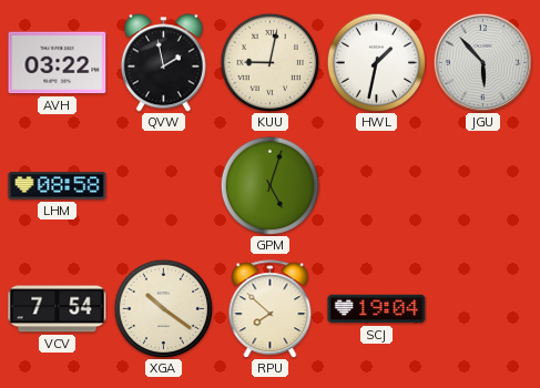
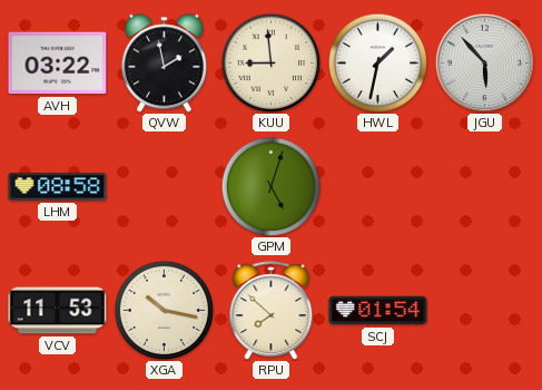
KUU: 9:02 -> 8:59 (270, 62)
VCV: 7:54 -> 11:53 (58, 311)
XGA: 10:21 -> 10:17 (164, 310)
SCJ: 19:04 -> 01:54 (378, 311)
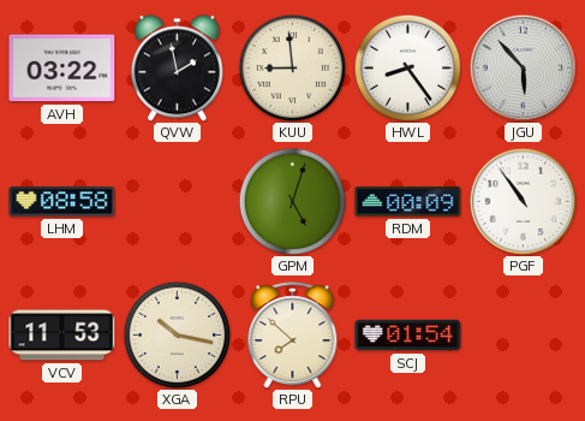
HWL: 1:32 -> 8:24 (407, 67)
RDM: none -> 00:09 (408, 202)
PGF: none -> 10:54 (523, 201)
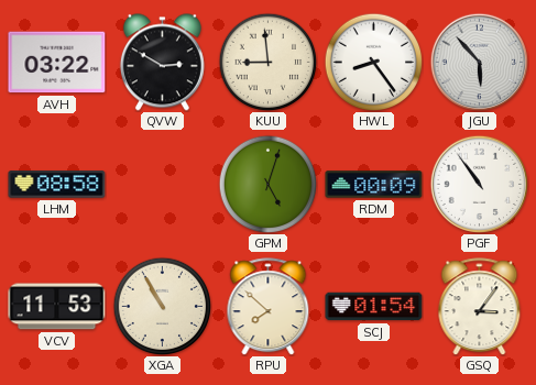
QVW: 1:58 -> 2:50 (162, 63)
XGA: 10:17 -> 10:55 (162, 306)
GSQ: none -> 3:06 (480, 307)
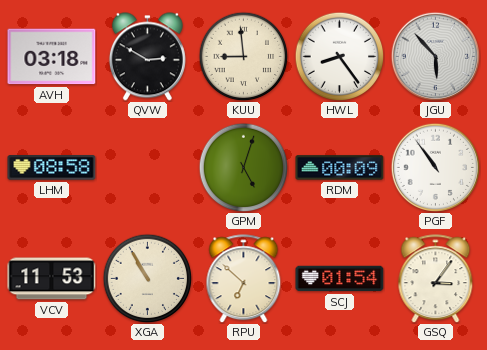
AVH: 03:22 -> 03:18 (52, 57)
RPU: 7:52 -> 6:52 (244, 279)
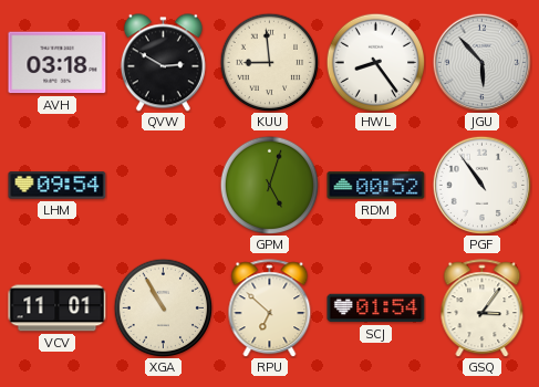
LHM: 08:58 -> 09:54 (58, 186)
RDM: 00:09 -> 00:52 (376, 186)
VCV: 11:53 -> 11:01 (58, 308)
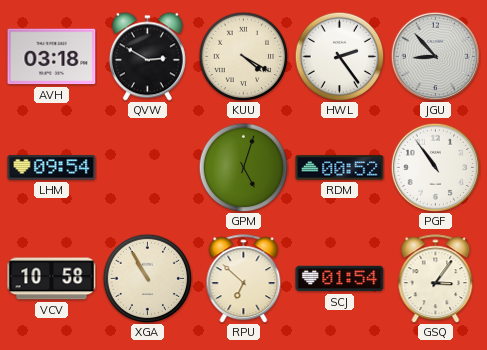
KUU: 8:59 -> 4:20 (243, 56)
HWL: 8:24 -> 2:24 (339, 56)
JGU: 5:53 -> 8:53 (435, 56)
VCV: 11:01 -> 10:58 (52, 279)
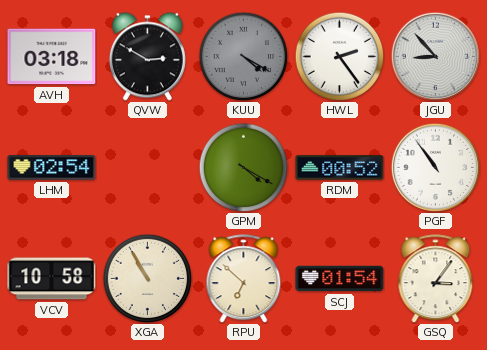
KUU dial: cream -> grey (243, 56)
LHM: 09:54 -> 02:54 (52, 168)
GPM: 5:03 -> 4:20 (243, 167)
